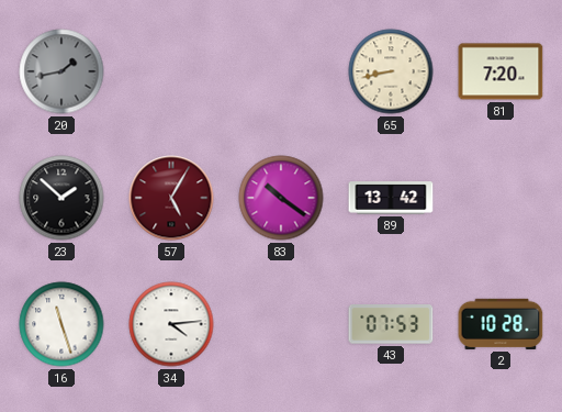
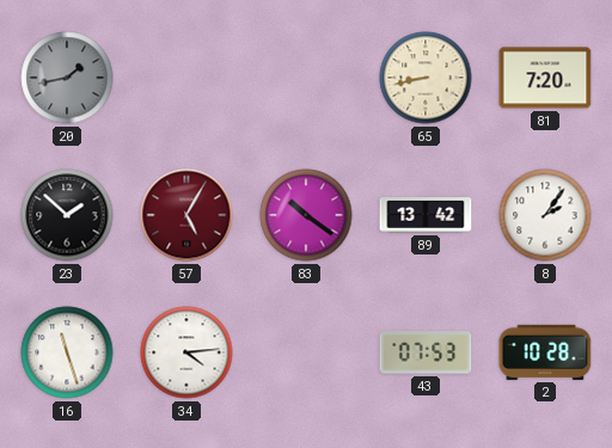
8: none -> 2:06 (545, 215)
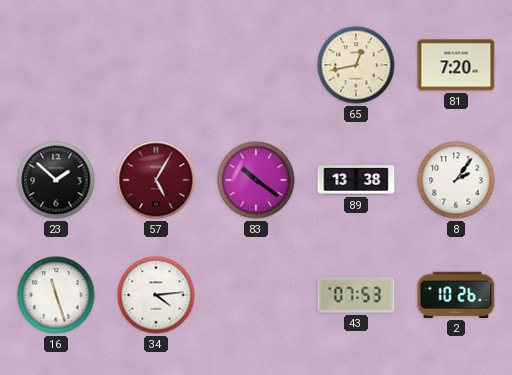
20: 1:43 -> none (67, 78)
65: 8:43 -> 12:43 (356, 65)
89: 13:42 -> 13:38 (356, 180)
2: 10:28 -> 10:26 (456, 295)
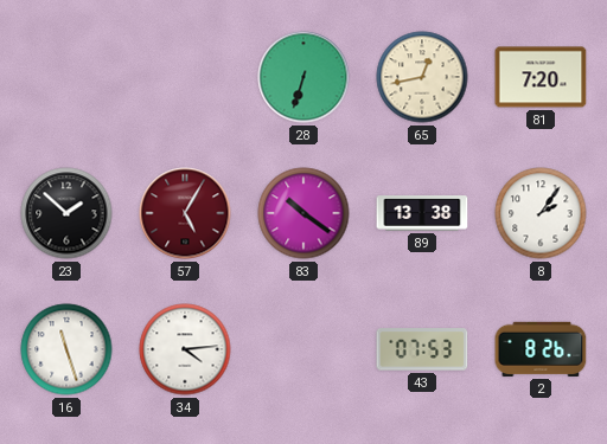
28: none -> 6:33 (303, 77)
2: 10:26 -> 8:26 (541, 349)
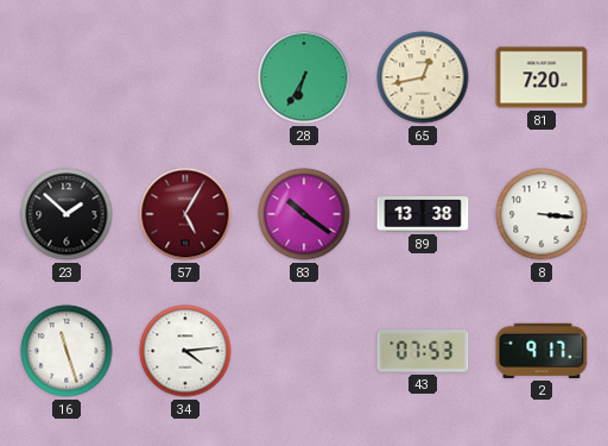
28: 6:33 -> 6:35 (304, 77)
8: 2:06 -> 3:16 (541, 214)
2: 8:26 -> 9:17 (541, 351)
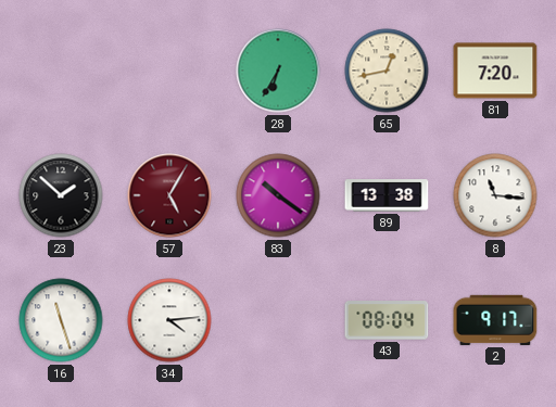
8: 3:16 -> 11:16 (495, 195)
43: 07:53 -> 08:04 (387, 320)
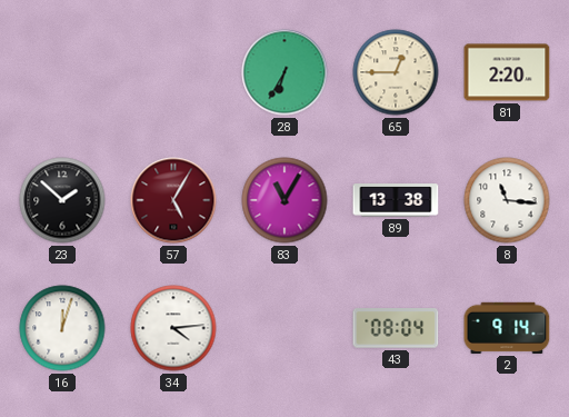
65: 12:43 -> 12:45 (396, 72)
81: 7:20 -> 2:20 (507, 72)
83: 10:21 -> 11:05 (284, 200)
16: 11:27 -> 12:03 (62, 328)
2: 9:17 -> 9:14 (507, 328)
